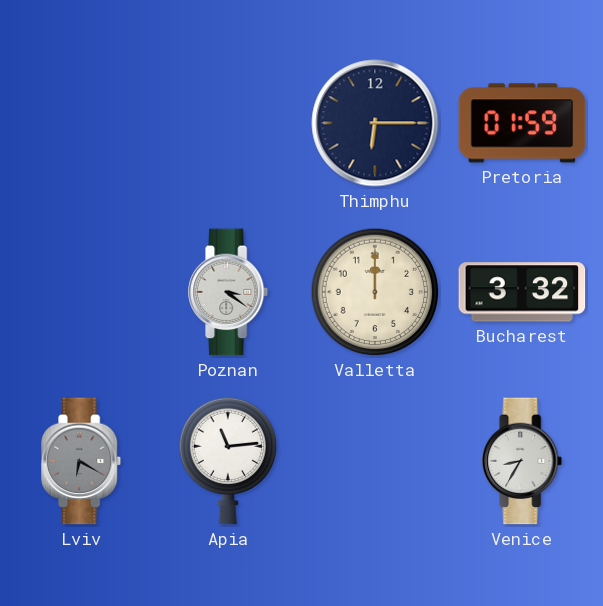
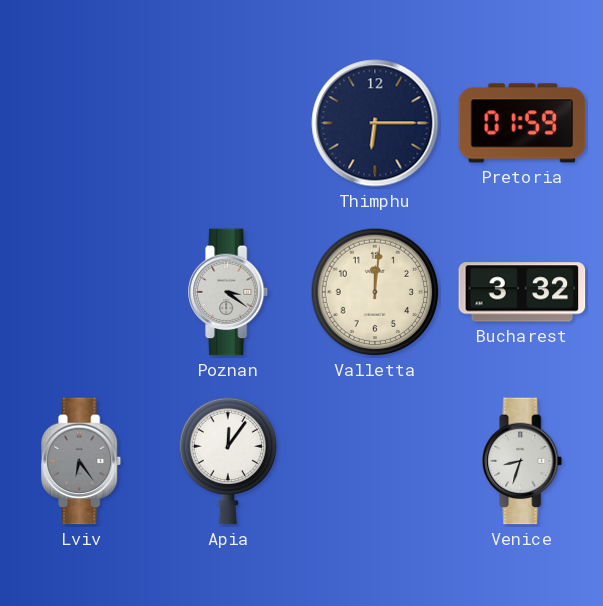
Valletta: 12:00 -> 12:01 (375, 292)
Lviv: 6:20 -> 6:24 (82, 461)
Apia: 11:14 -> 12:06 (227, 461)
Venice: 8:35 -> 8:33 (523, 461)
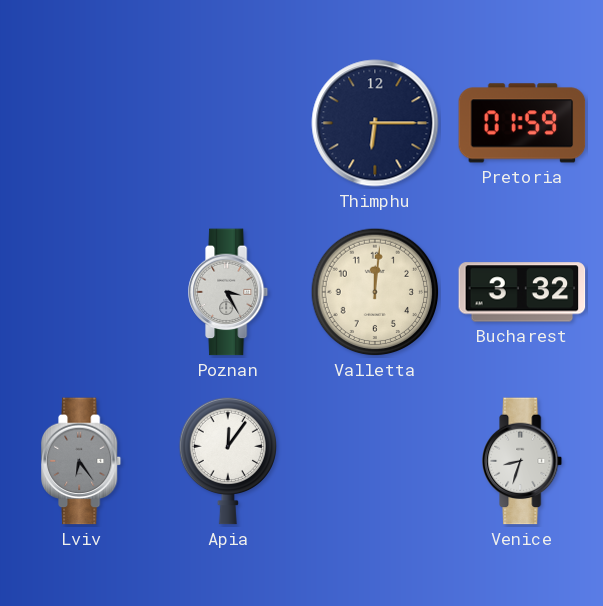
Poznan: 3:21 -> 3:25 (229, 292)
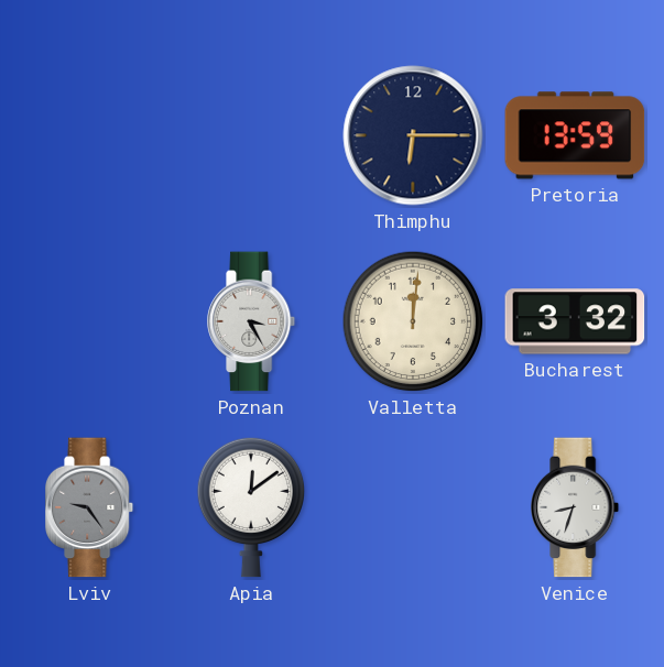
Pretoria: 01:59 -> 13:59 (575, 135)
Lviv: 6:24 -> 9:24 (90, 507)
Apia: 12:06 -> 12:09 (250, 507)
